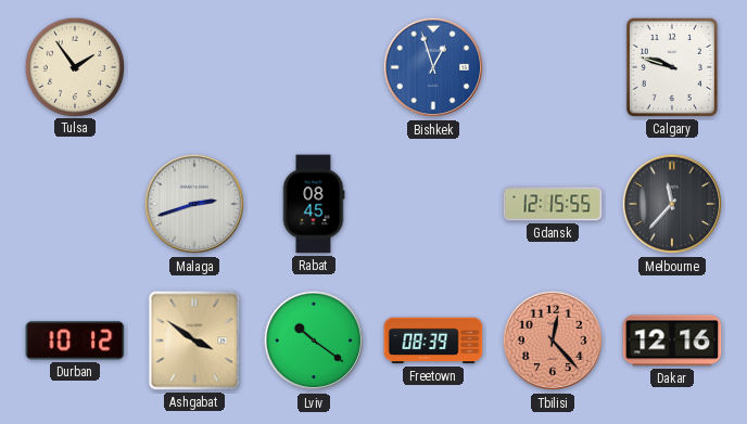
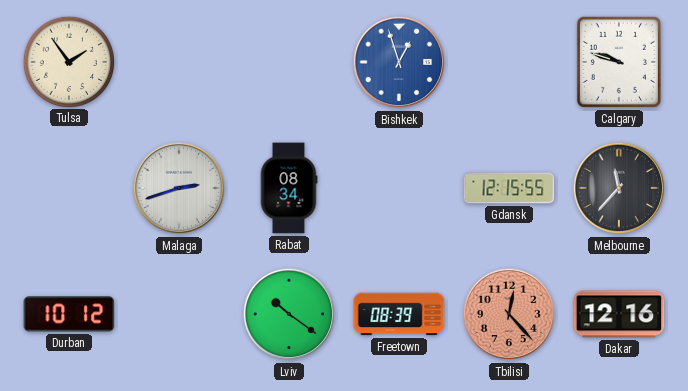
Rabat: 08:45 -> 08:34 (289, 188)
Ashgabat: 3:51 -> none (194, 341)
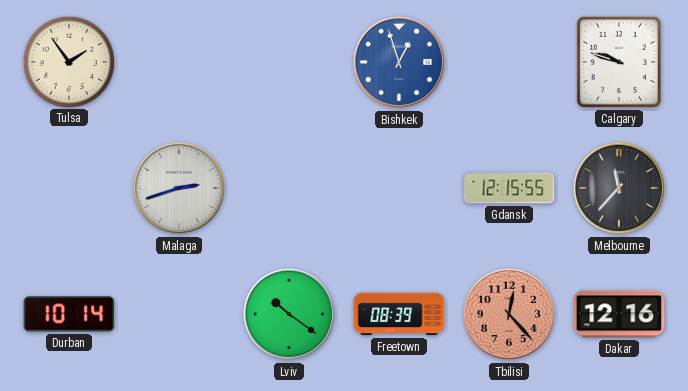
Rabat: 08:34 -> none (289, 188)
Durban: 10:12 -> 10:14 (69, 314)
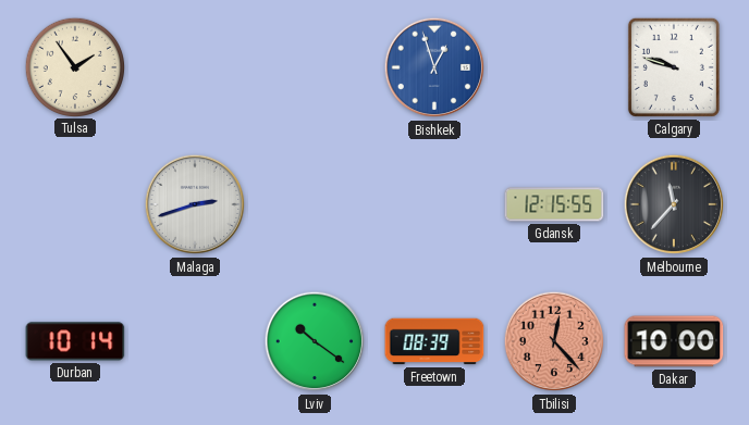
Dakar: 12:16 -> 10:00 (674, 341)
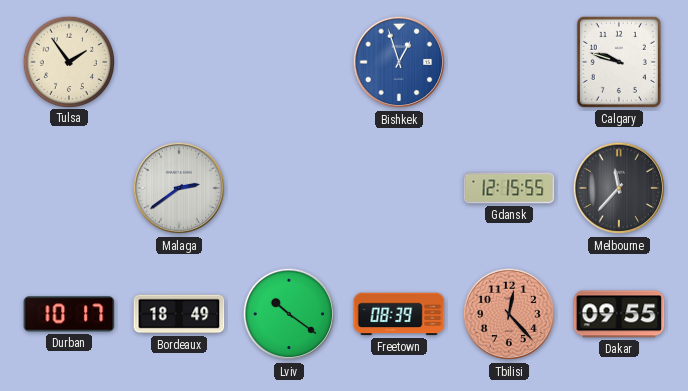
Malaga: 2:42 -> 2:39 (179, 188)
Durban: 10:14 -> 10:17 (69, 314)
Bordeaux: none -> 18:49 (179, 314)
Dakar: 10:00 -> 09:55 (619, 314)
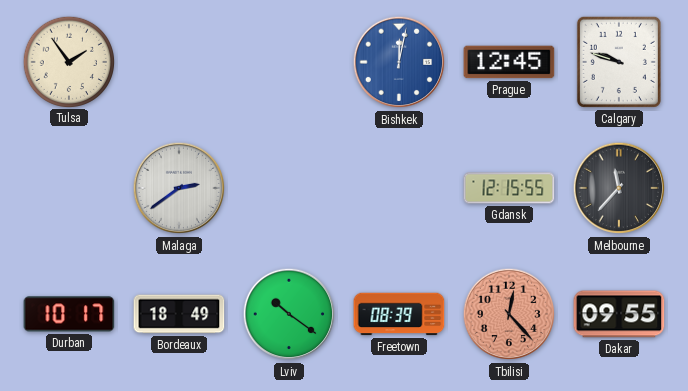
Bishkek: 12:57 -> 12:02 (399, 62)
Prague: none -> 12:45 (509, 62)
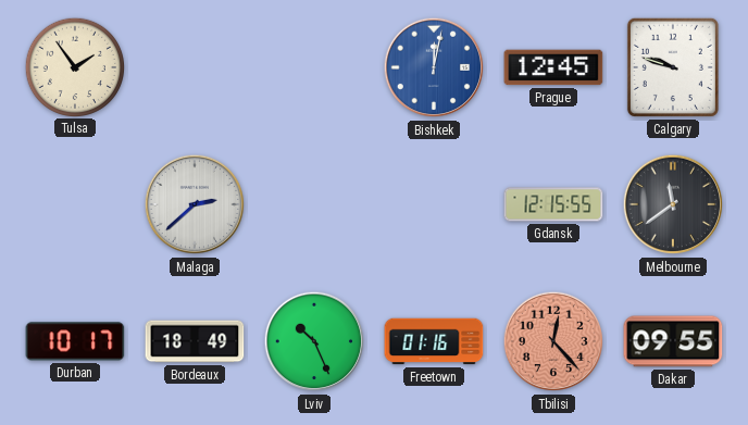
Malaga: 2:39 -> 2:38 (195, 204)
Melbourne: 11:37 -> 11:39 (673, 204)
Lviv: 10:21 -> 10:26 (314, 341)
Freetown: 08:39 -> 01:16 (434, 341)
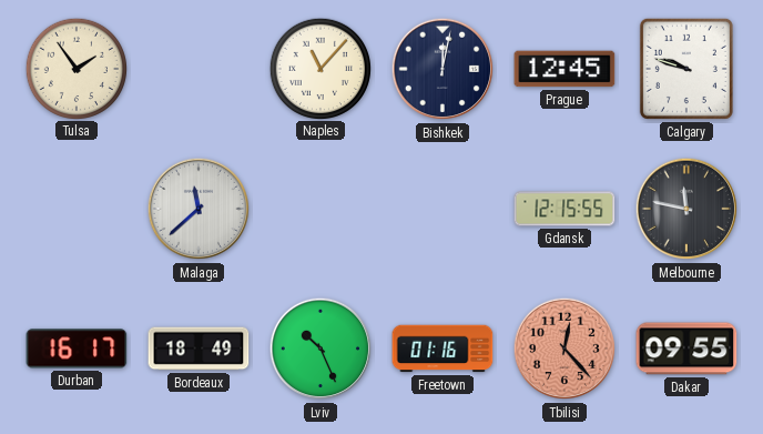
Naples: none -> 11:07 (319, 68)
Bishkek dial: blue -> navy (442, 69)
Malaga: 2:38 -> 11:38 (199, 209)
Melbourne: 11:39 -> 11:47 (686, 209)
Durban: 10:17 -> 16:17 (77, 349)
